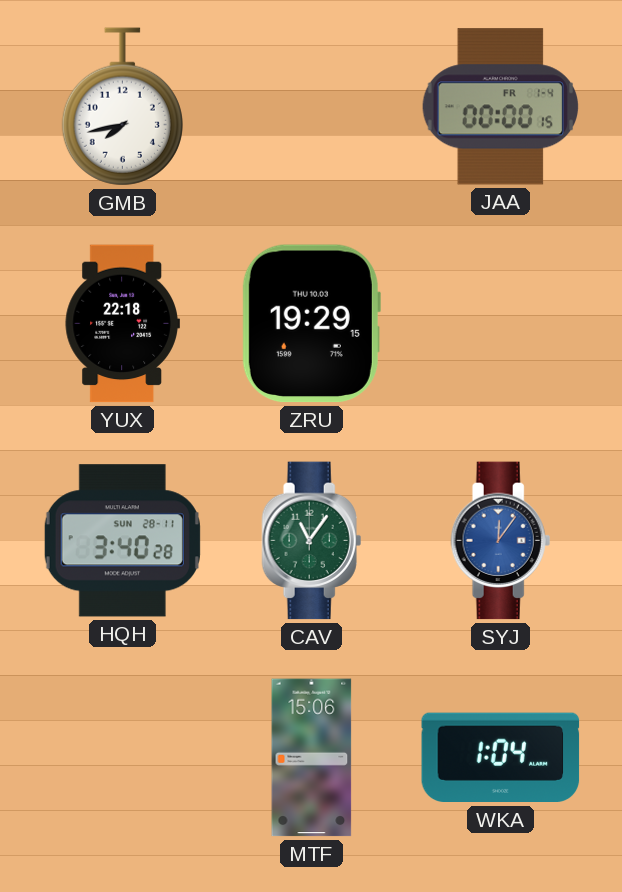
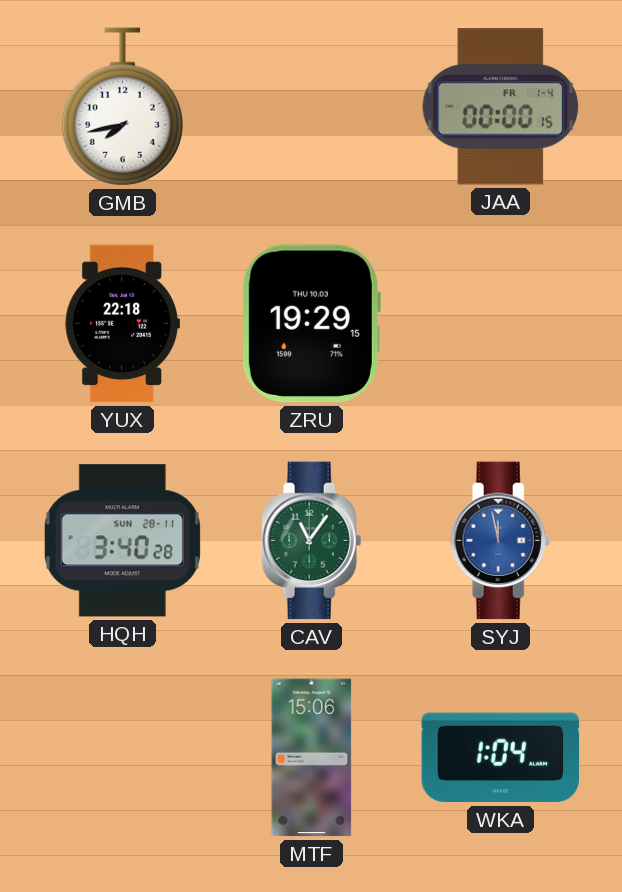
SYJ: 12:06 -> 11:58 (501, 541)
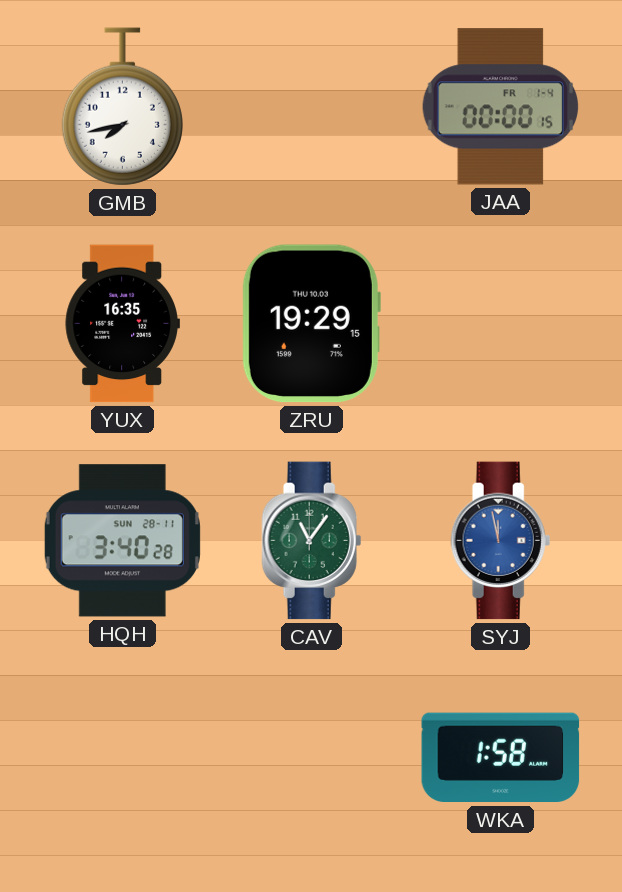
YUX: 22:18 -> 16:35 (122, 324)
MTF: 15:06 -> none (312, 758)
WKA: 1:04 -> 1:58 (501, 758)
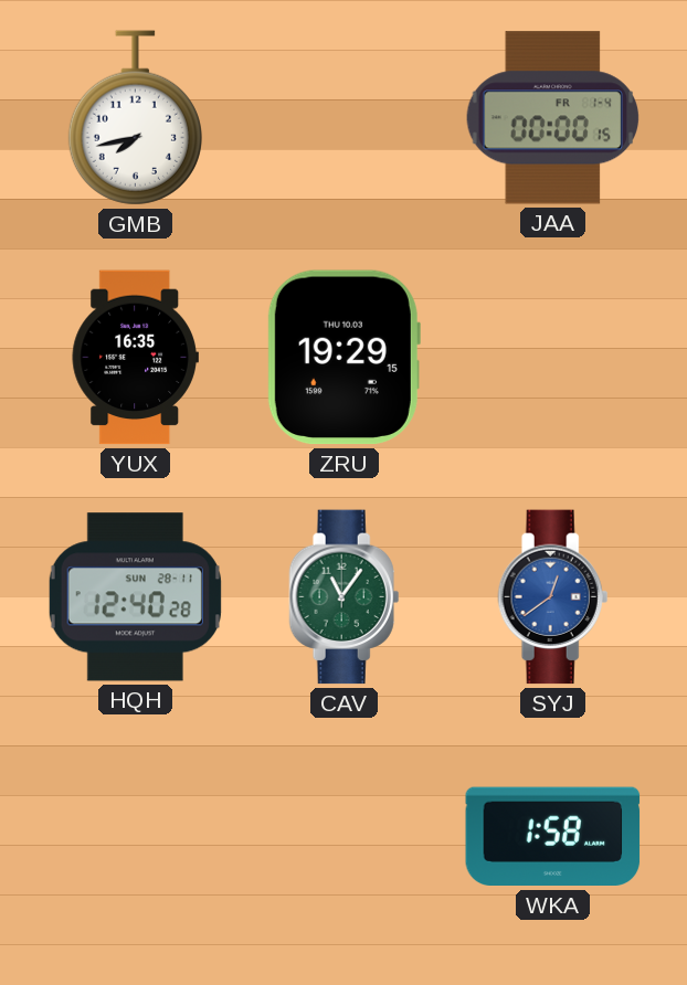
HQH: 3:40 -> 12:40 (135, 597)
SYJ: 11:58 -> 12:39 (553, 597)
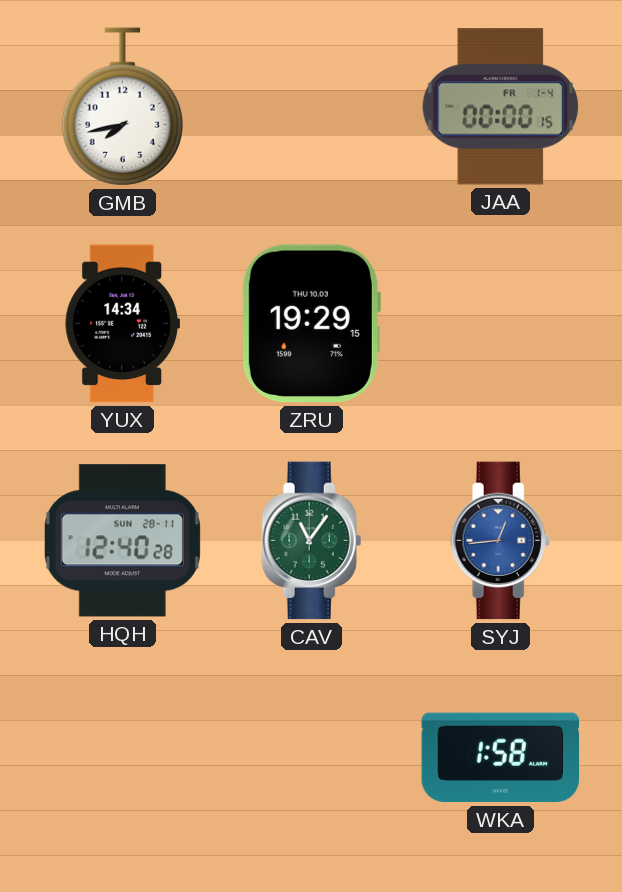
YUX: 16:35 -> 14:34 (122, 324)
SYJ: 12:39 -> 12:44 (501, 541)
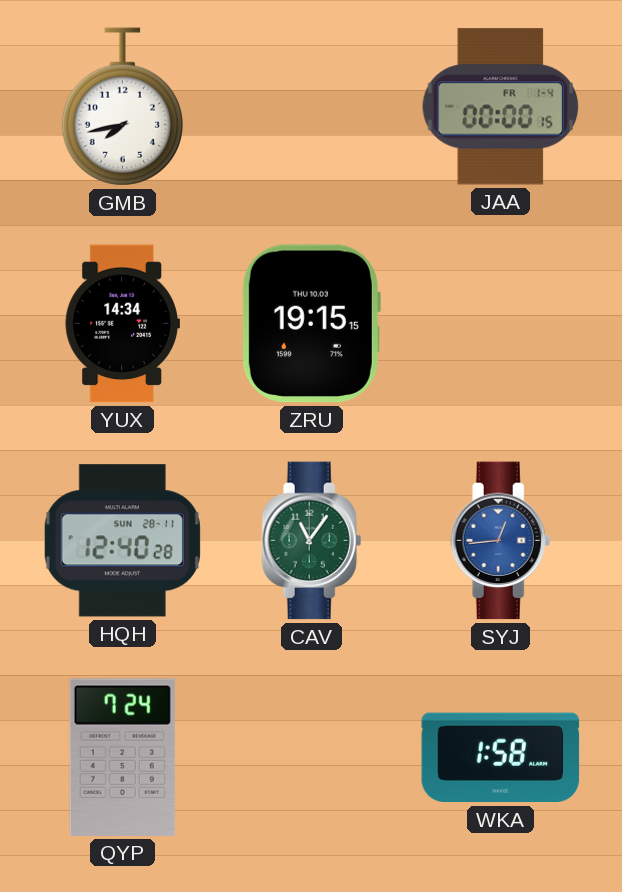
ZRU: 19:29 -> 19:15 (311, 324)
QYP: none -> 7:24 (122, 757)
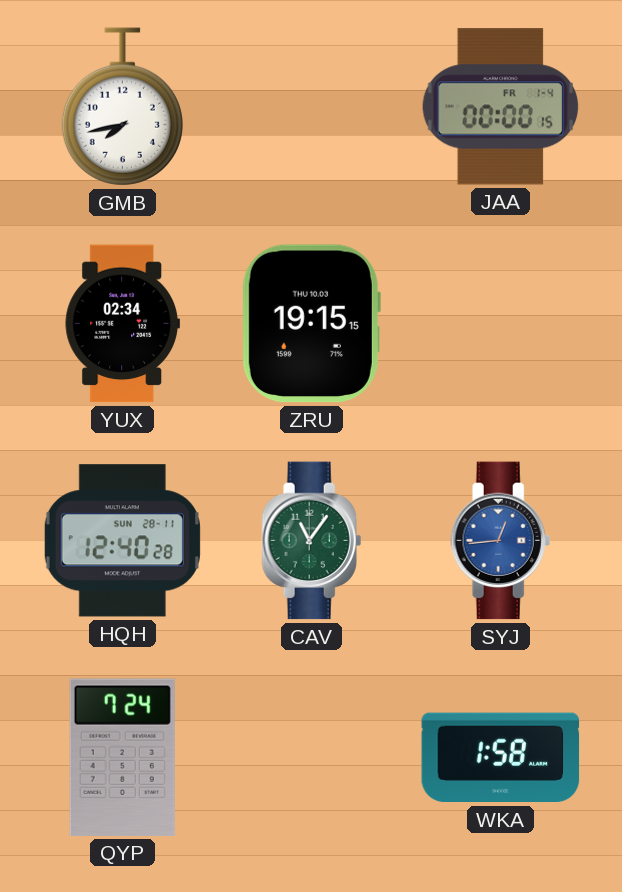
YUX: 14:34 -> 02:34 (122, 324)
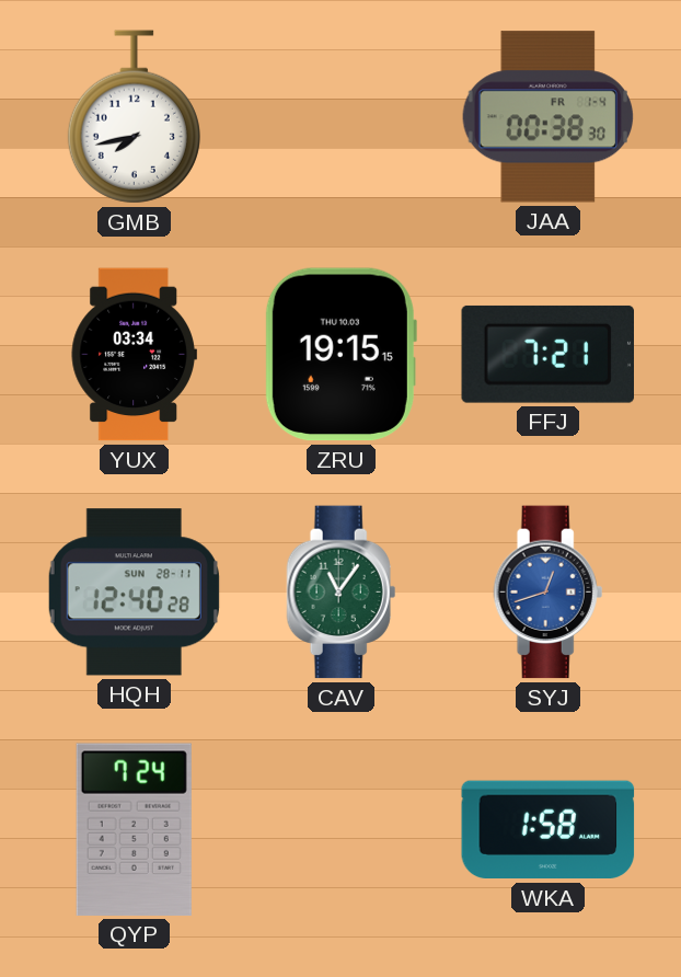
JAA: 00:00 -> 00:38 (549, 117)
YUX: 02:34 -> 03:34 (134, 355)
FFJ: none -> 7:21 (547, 354)
SYJ: 12:44 -> 12:42 (549, 593)
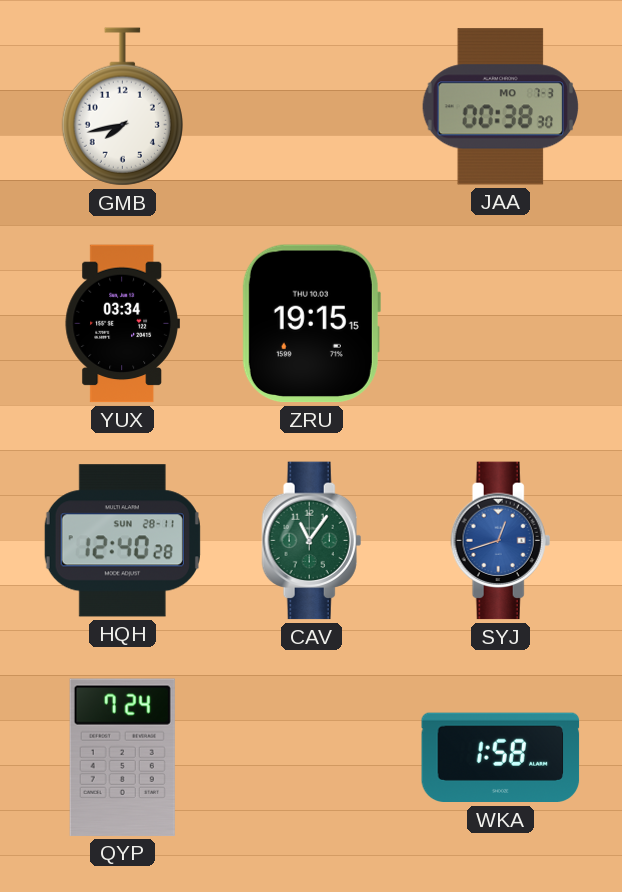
JAA date: FR 1-4 -> MO 7-3 (501, 107)
FFJ: 7:21 -> none (547, 354)
